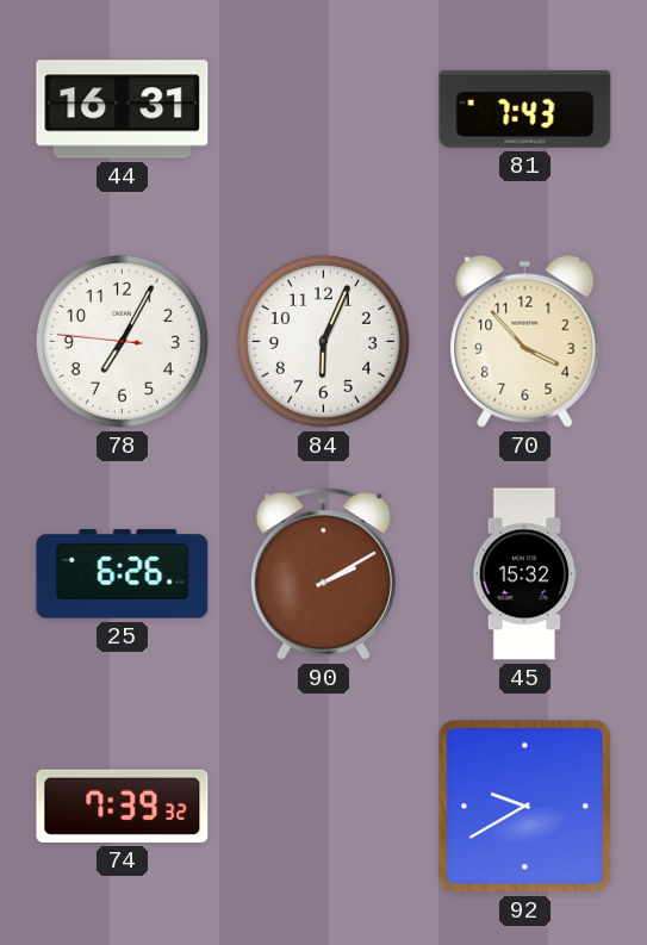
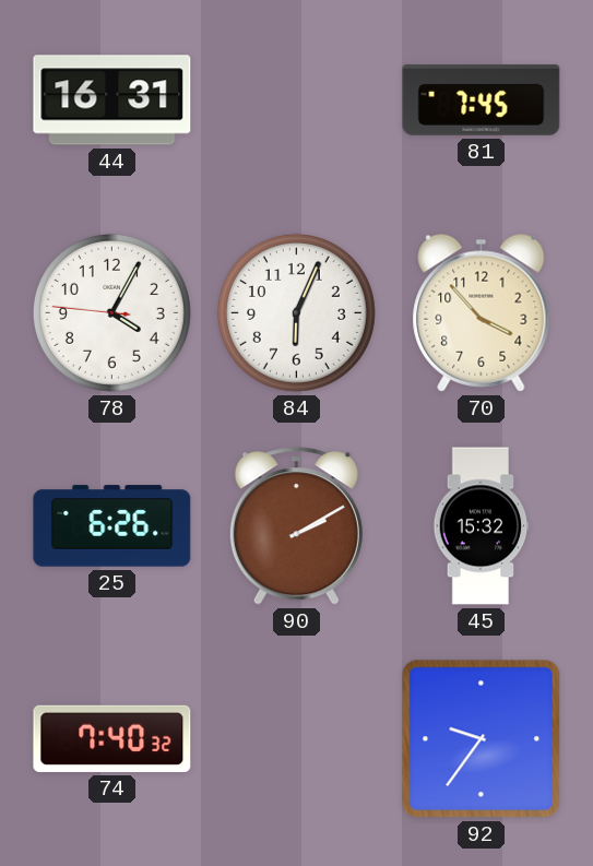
81: 7:43 -> 7:45 (482, 99)
78: 7:04 -> 4:04 (111, 312)
74: 7:39 -> 7:40 (112, 738)
92: 9:40 -> 9:36 (482, 739)
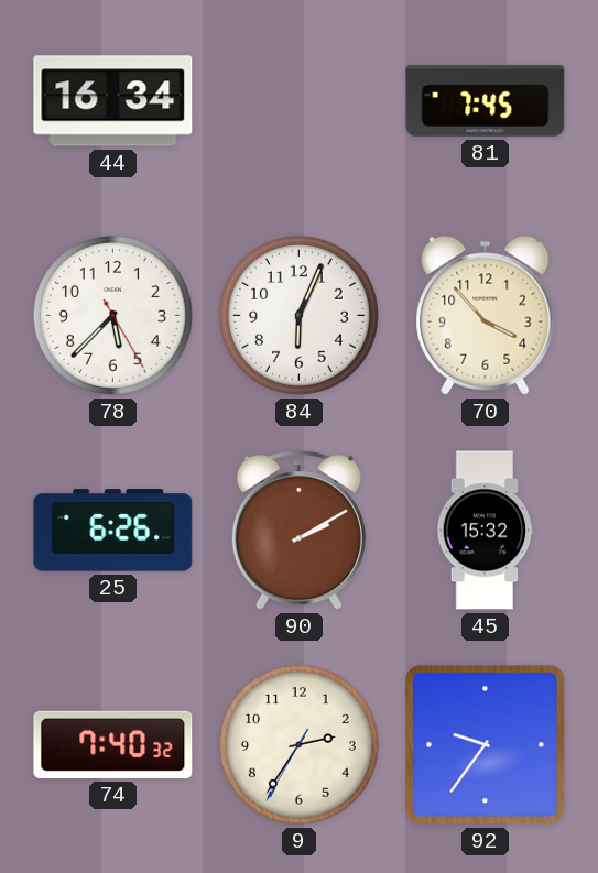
44: 16:31 -> 16:34 (113, 101)
78: 4:04 -> 5:37 (112, 315)
9: none -> 2:35 (298, 744)
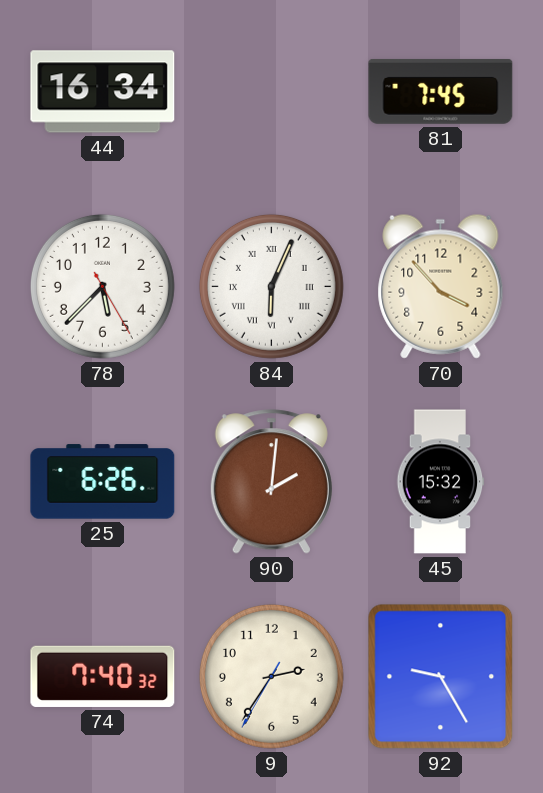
84 numerals: Arabic -> Roman (271, 286)
90: 2:10 -> 2:01 (271, 482)
92: 9:36 -> 9:25 (441, 677)
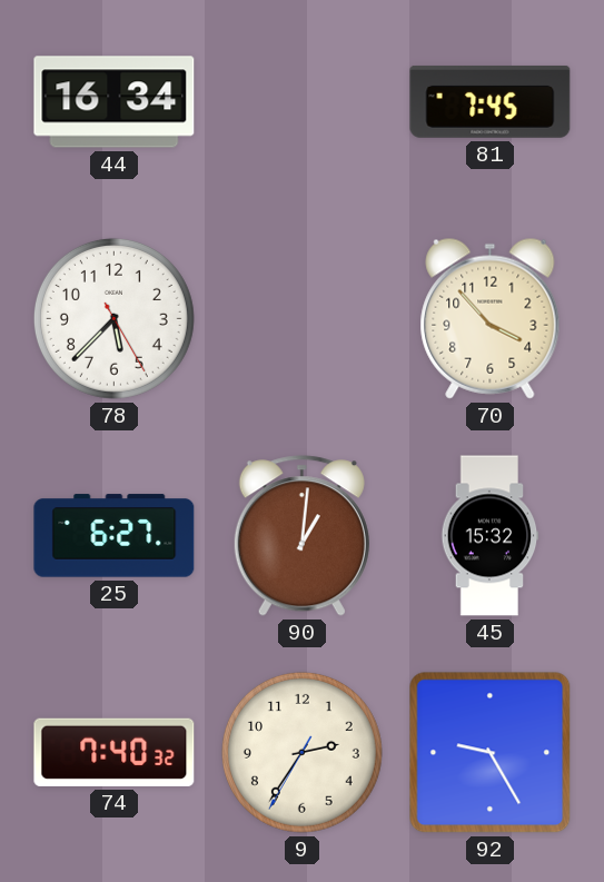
84: 6:04 -> none (271, 286)
25: 6:26 -> 6:27 (115, 536)
90: 2:01 -> 1:01 (301, 536)
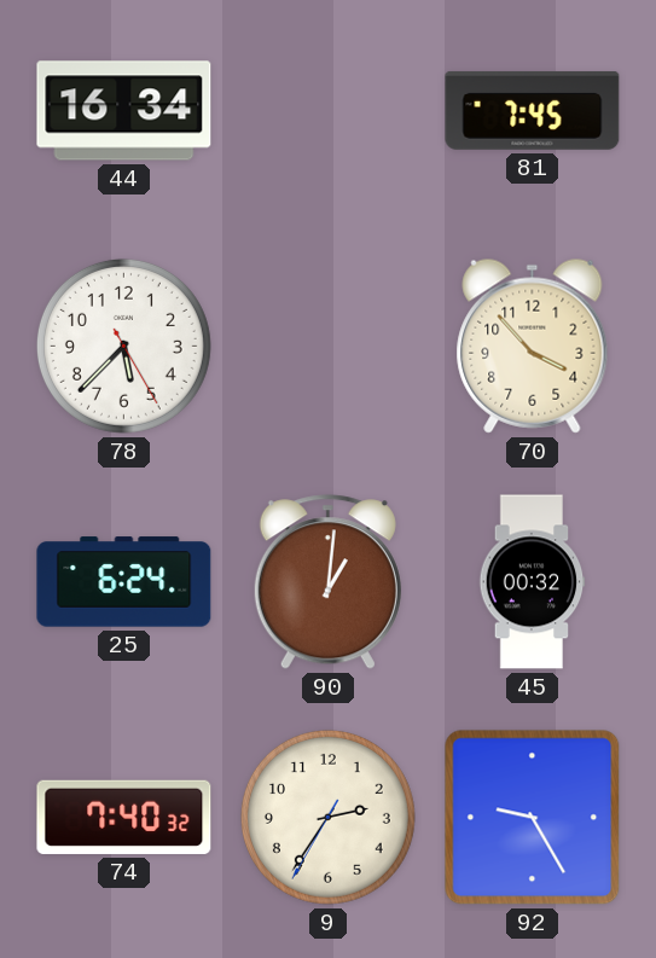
25: 6:27 -> 6:24 (124, 582)
45: 15:32 -> 00:32 (533, 582)
